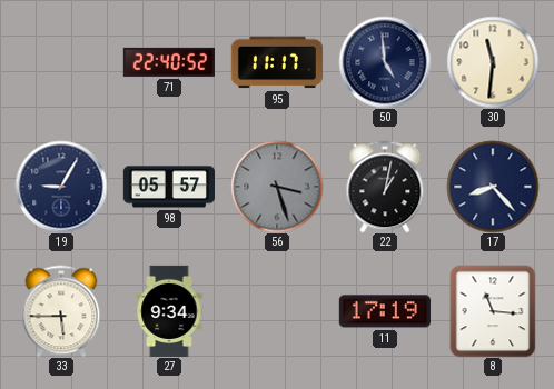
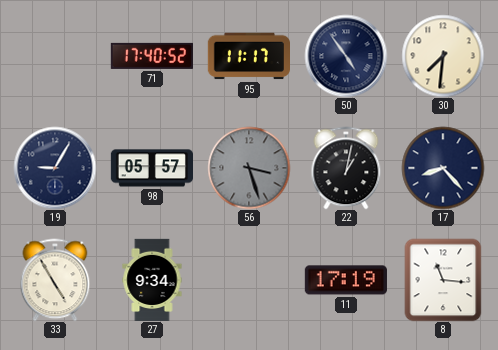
71: 22:40 -> 17:40 (152, 56)
50: 4:59 -> 4:54 (346, 56)
30: 11:31 -> 7:31 (443, 56)
33: 5:45 -> 4:55 (55, 280)
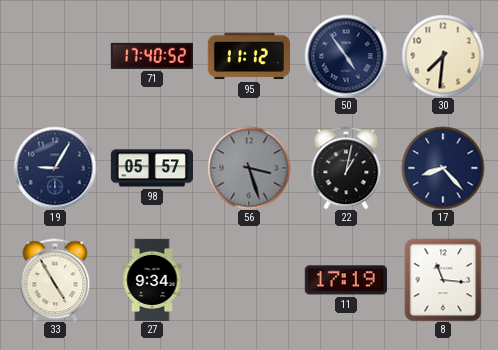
95: 11:17 -> 11:12 (248, 56)
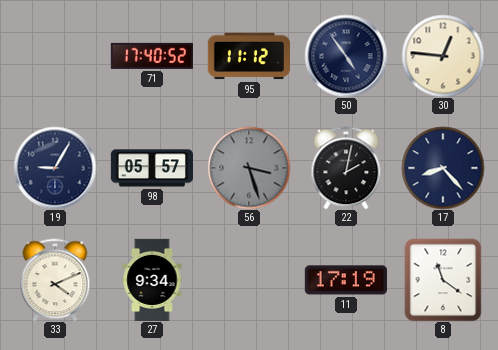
30: 7:31 -> 12:46 (443, 56)
22: 1:02 -> 2:02 (346, 168)
33: 4:55 -> 4:11 (55, 280)
8: 11:16 -> 11:21 (443, 280)
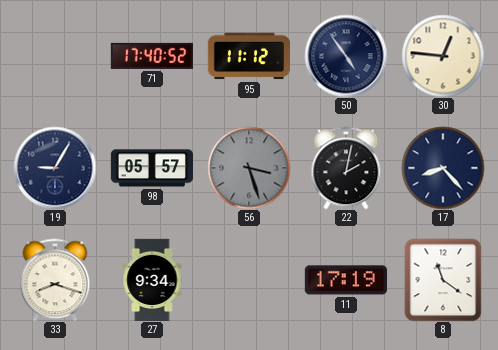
33: 4:11 -> 8:18 (55, 280)
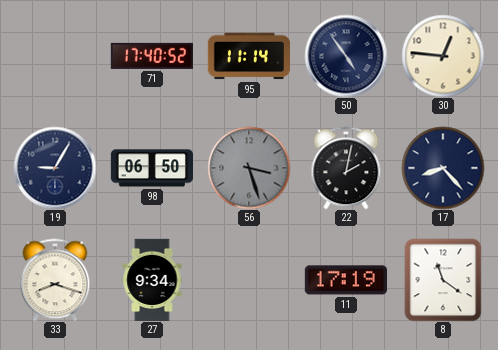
95: 11:12 -> 11:14 (248, 56)
98: 05:57 -> 06:50 (151, 168)
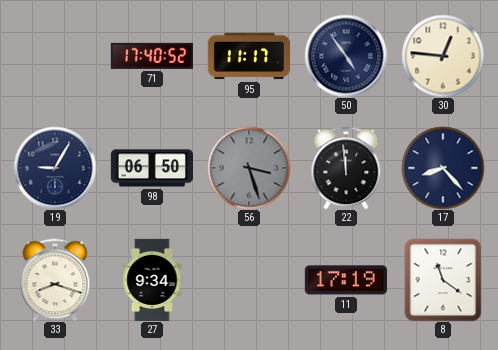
95: 11:14 -> 11:17 (248, 56)
22: 2:02 -> 11:59 (346, 168)
